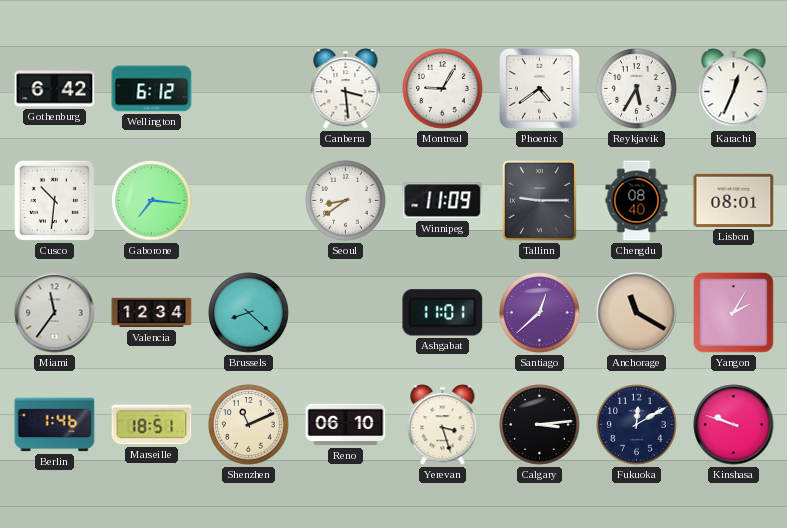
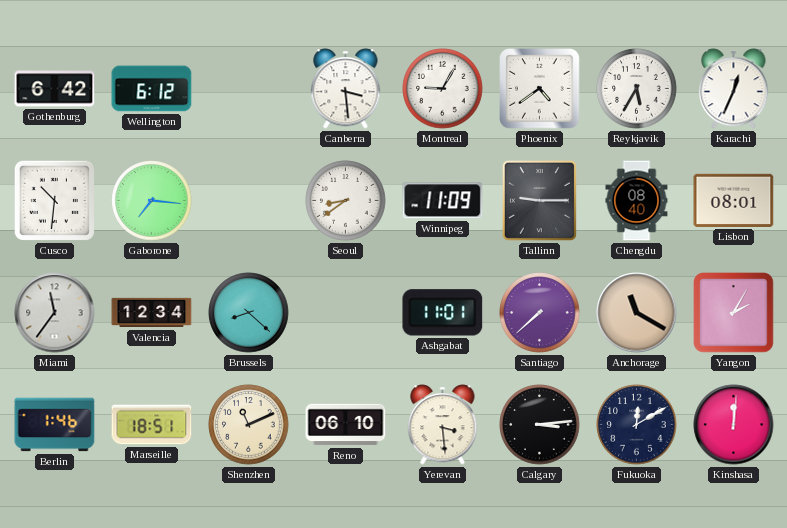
Santiago: 12:38 -> 7:38 (540, 313)
Yerevan: 3:27 -> 3:29 (443, 425)
Kinshasa: 9:48 -> 12:01 (734, 425)
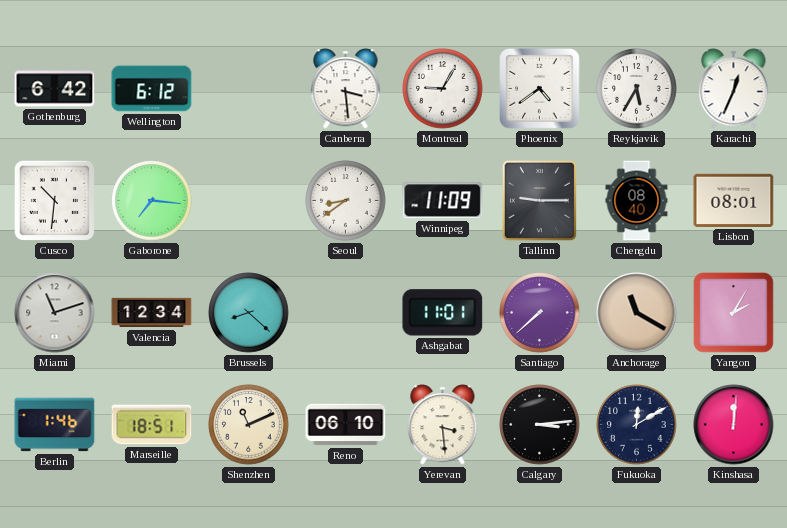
Miami: 11:36 -> 11:12 (55, 313)
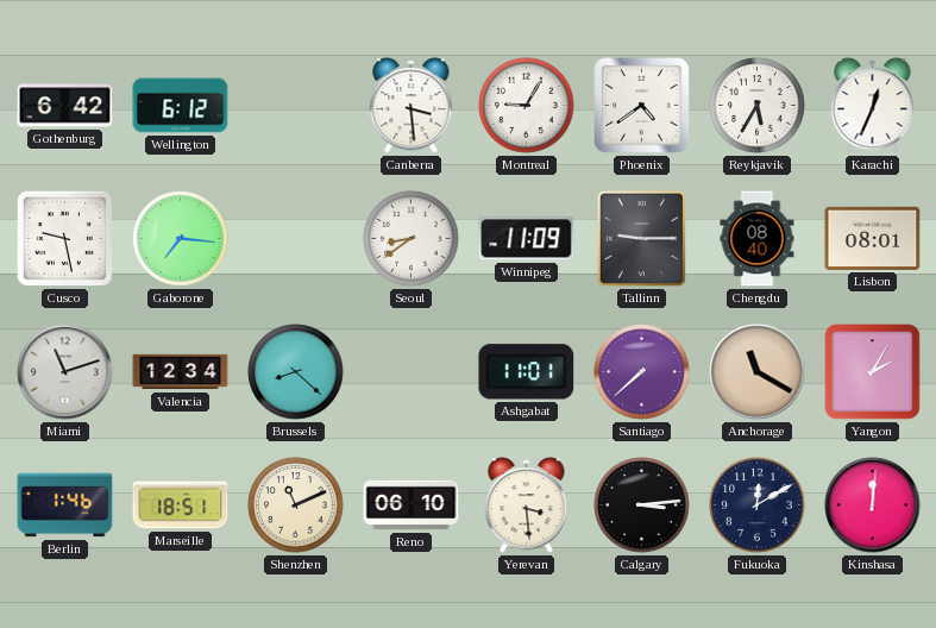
Cusco: 10:31 -> 9:28 (64, 238)
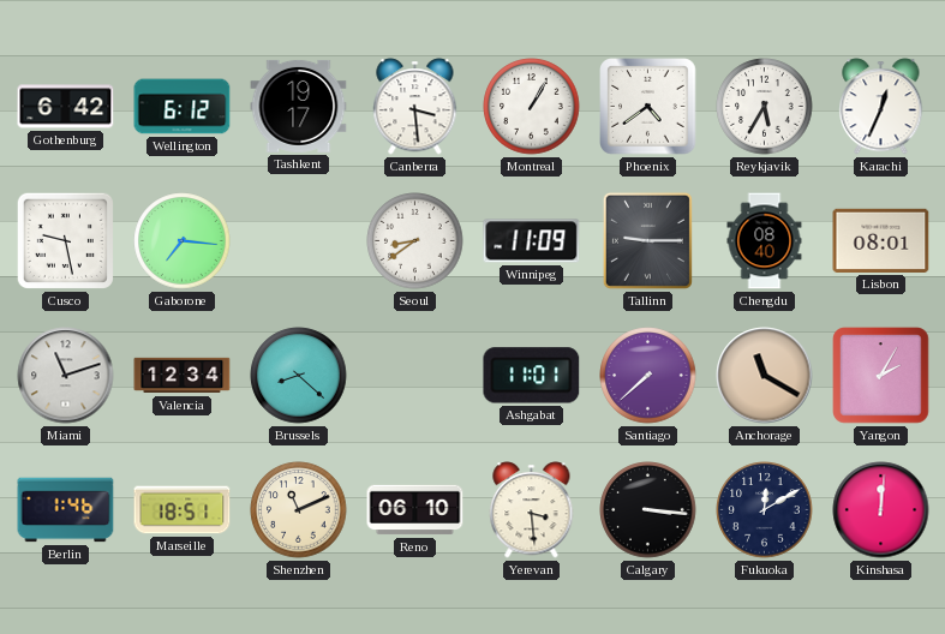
Tashkent: none -> 19:17 (299, 106)
Montreal: 9:05 -> 1:05 (532, 107)
Calgary: 3:14 -> 3:16 (648, 510)
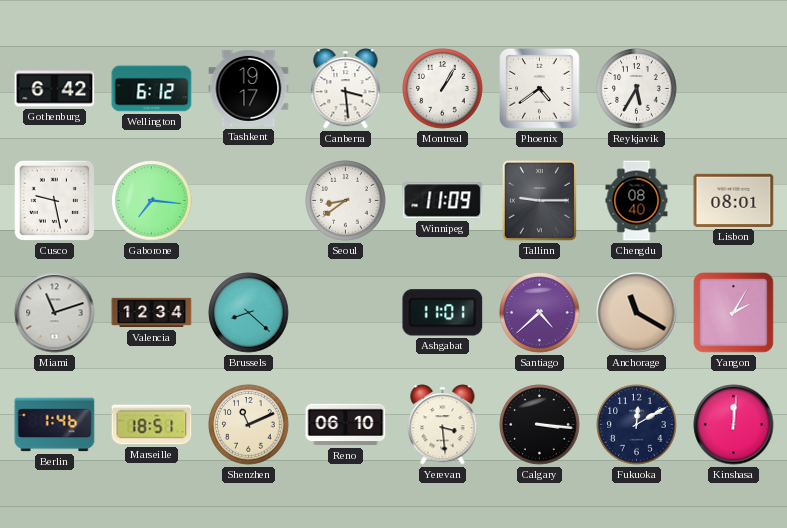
Karachi: 12:34 -> none (881, 107)
Santiago: 7:38 -> 4:38 (540, 313)
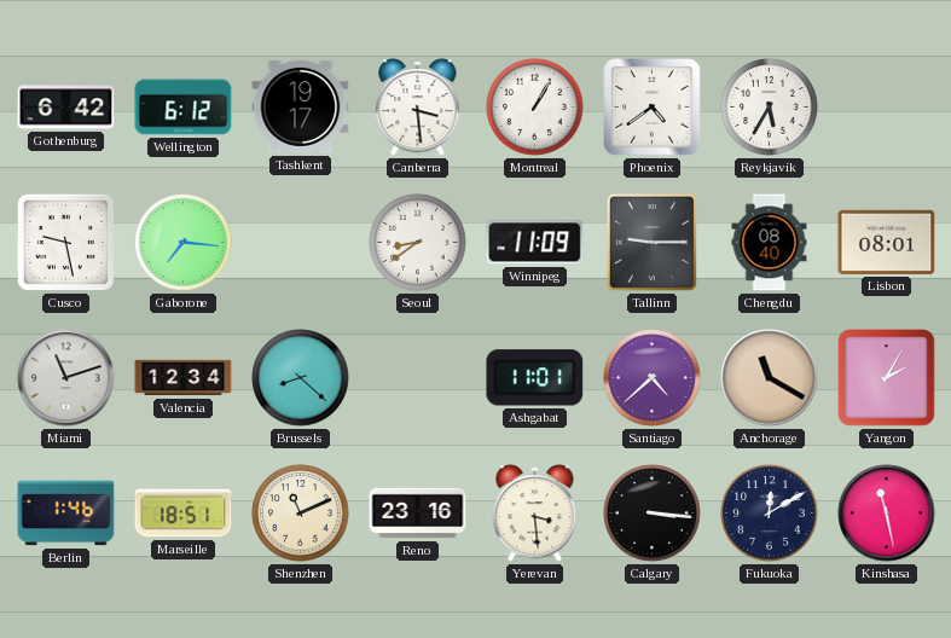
Reno: 06:10 -> 23:16 (418, 514)
Kinshasa: 12:01 -> 11:28 (887, 514)
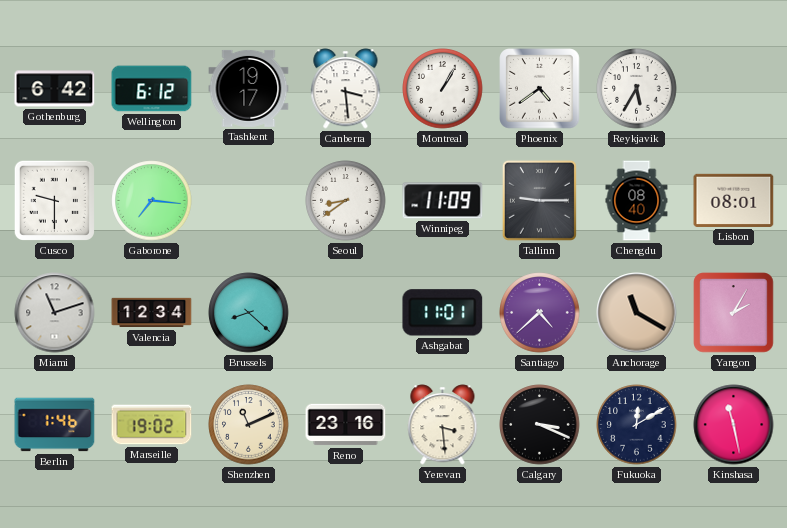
Cusco: 9:28 -> 9:30 (54, 200)
Marseille: 18:51 -> 19:02 (152, 425)
Calgary: 3:16 -> 3:19 (540, 425)
